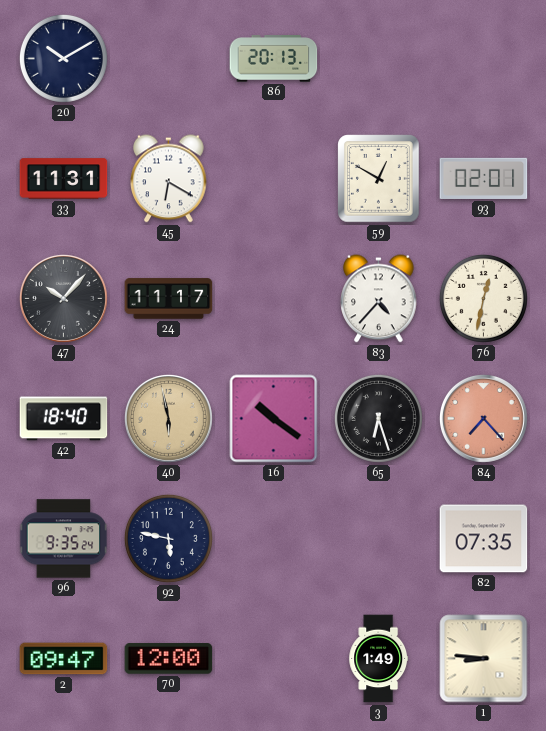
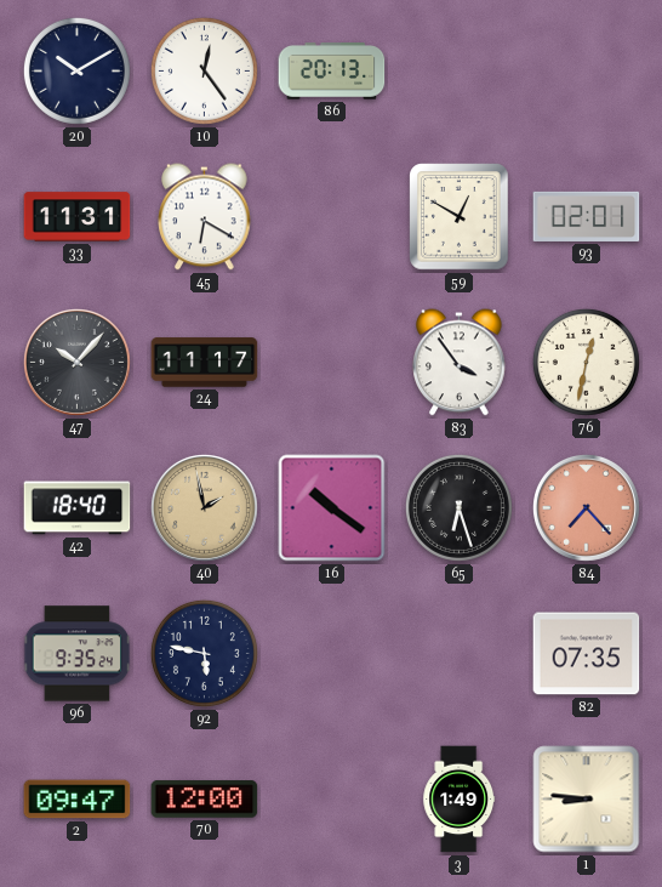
10: none -> 12:24 (204, 70)
83: 4:37 -> 3:54 (460, 363)
40: 5:58 -> 1:58 (204, 507)
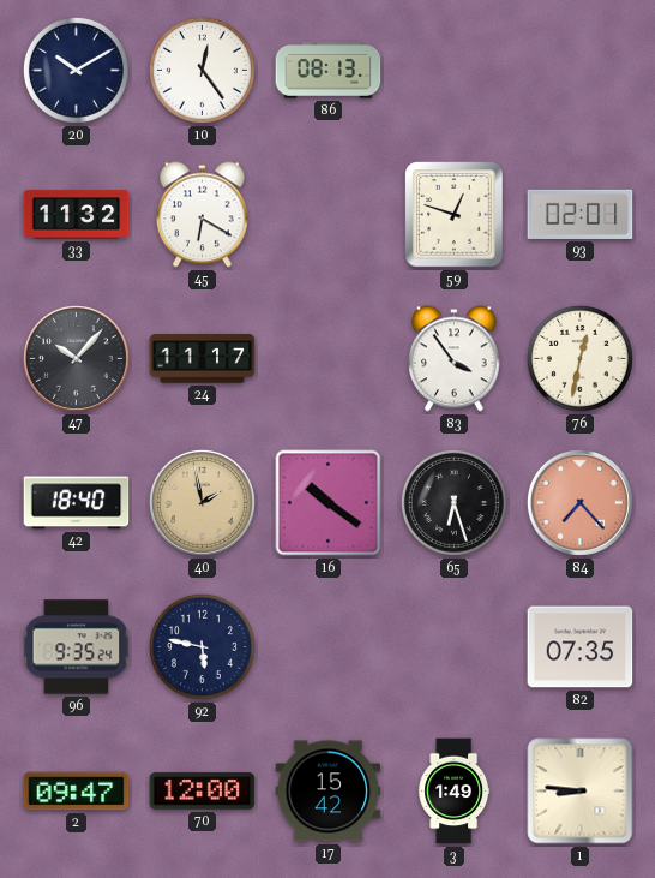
86: 20:13 -> 08:13 (329, 71)
33: 11:31 -> 11:32 (77, 215)
59: 12:50 -> 12:48 (455, 215)
17: none -> 15:42 (329, 792)
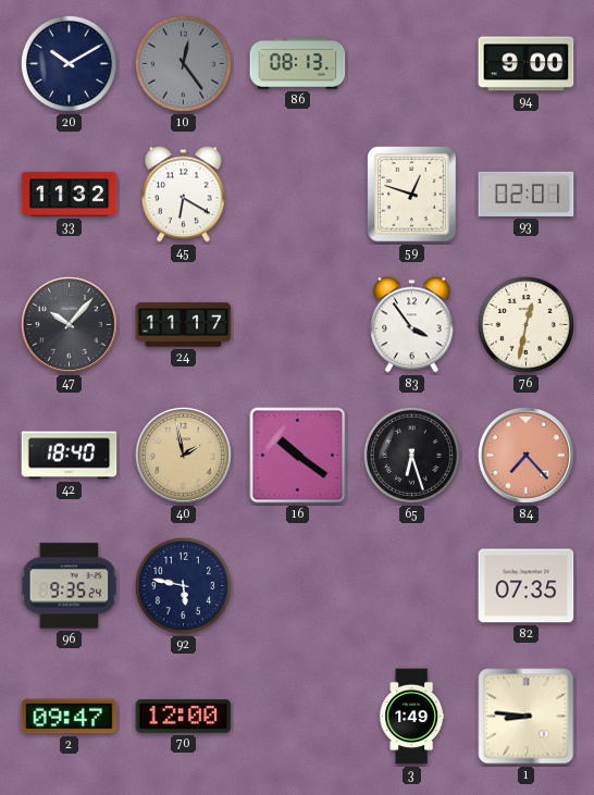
10 dial: white -> grey (183, 63)
94: none -> 9:00 (527, 64)
17: 15:42 -> none (329, 792)
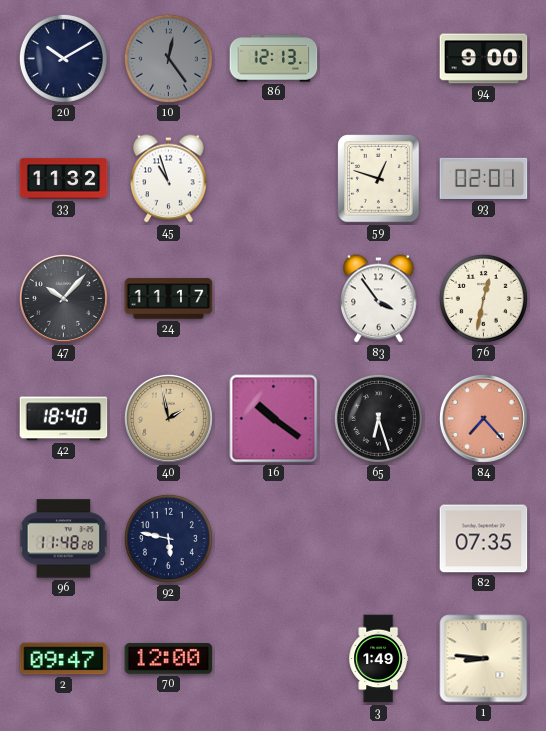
86: 08:13 -> 12:13 (274, 59)
45: 6:20 -> 10:57 (169, 179)
96: 9:35 -> 11:48 (64, 539)
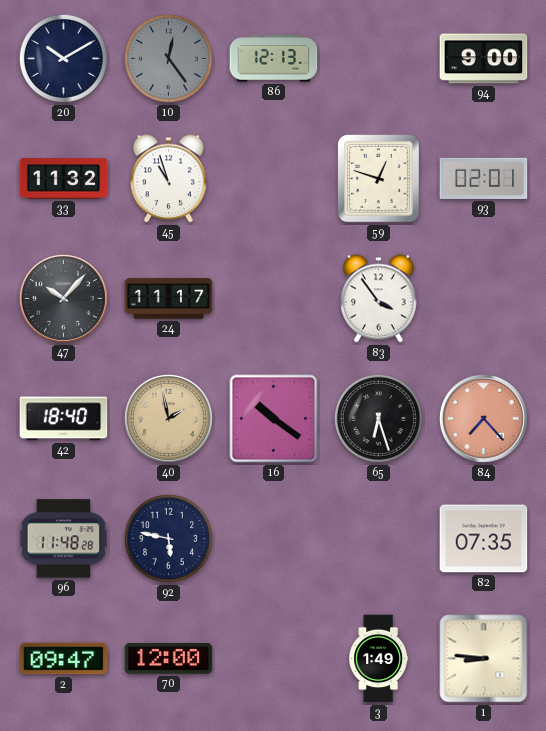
76: 12:32 -> none (483, 298)
